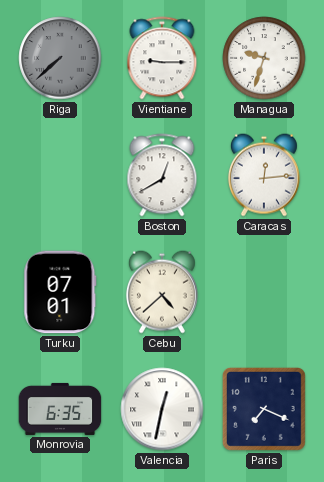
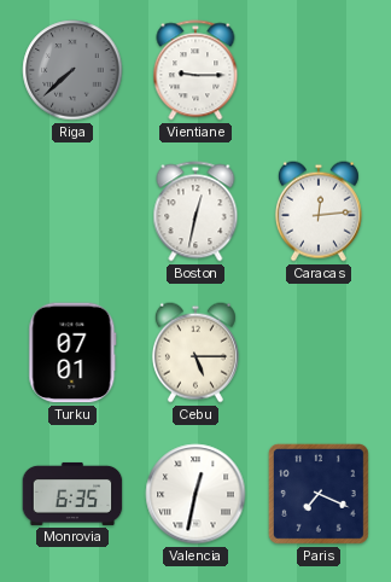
Managua: 9:33 -> none (264, 58)
Boston: 12:40 -> 12:32 (195, 211)
Cebu: 4:38 -> 5:15 (195, 353)
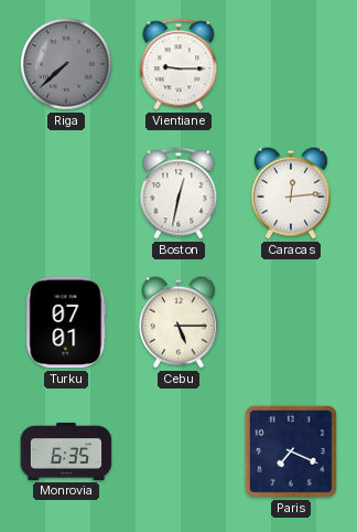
Valencia: 12:32 -> none (195, 494)
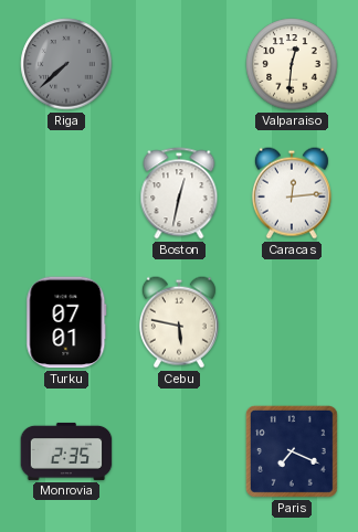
Vientiane: 9:15 -> none (178, 64)
Valparaiso: none -> 12:31 (292, 64)
Cebu: 5:15 -> 5:47 (179, 322)
Monrovia: 6:35 -> 2:35 (66, 451)
